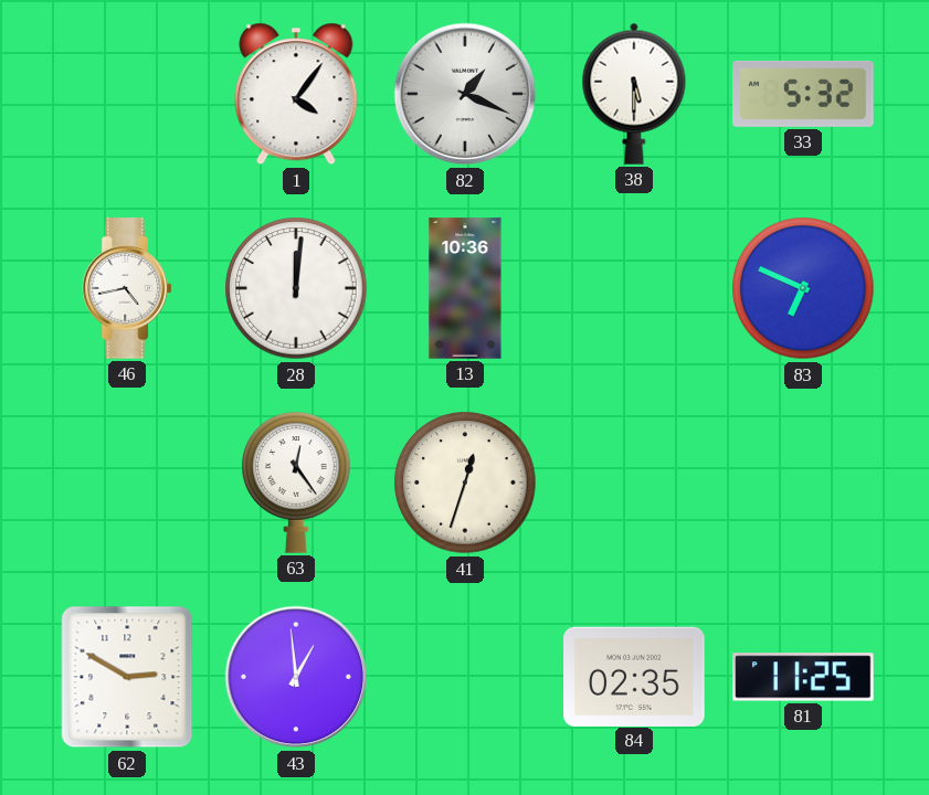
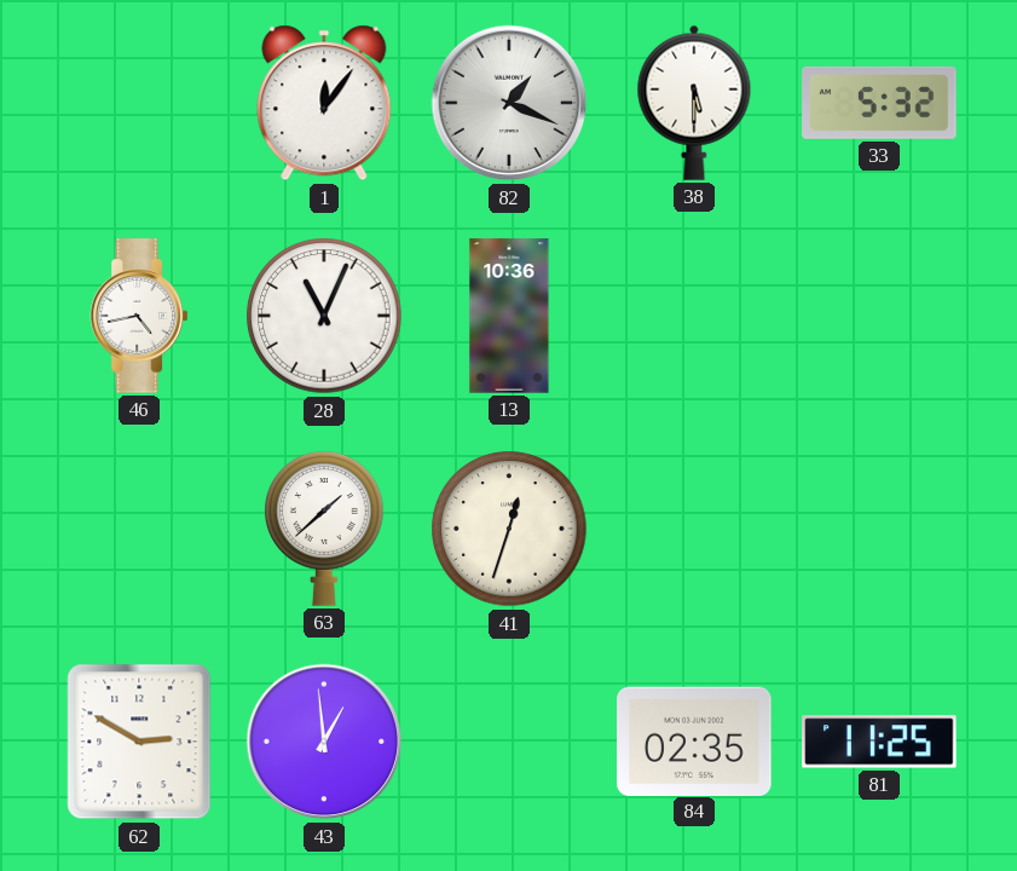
1: 4:06 -> 12:06 (324, 103)
28: 12:01 -> 11:04 (324, 316)
83: 6:49 -> none (803, 288)
63: 12:24 -> 1:38 (324, 529)
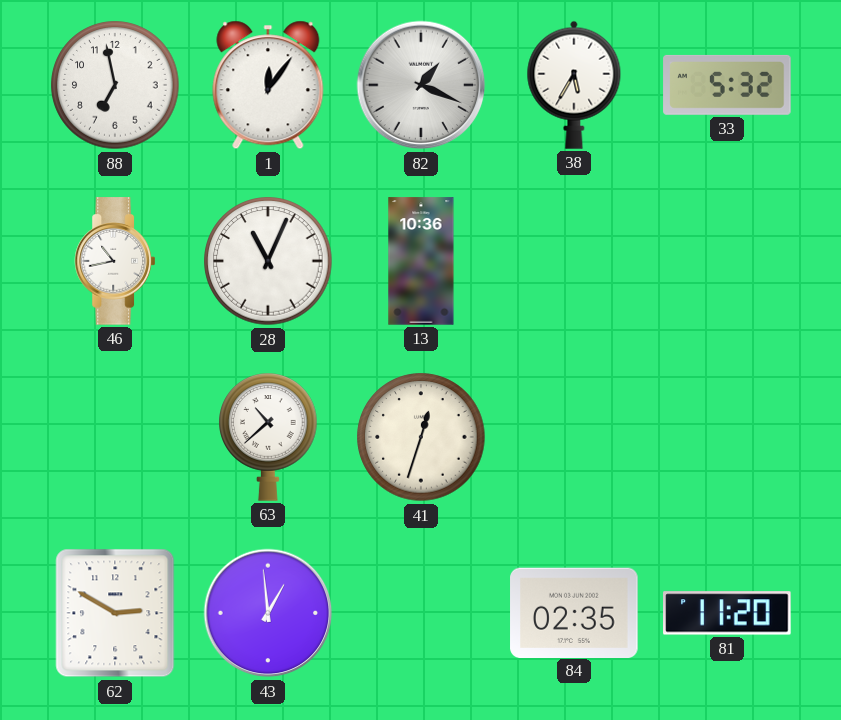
88: none -> 6:58 (115, 85)
38: 5:30 -> 5:35 (574, 85)
46: 4:43 -> 10:43 (114, 261)
63: 1:38 -> 10:38 (268, 437)
81: 11:25 -> 11:20 (727, 613)
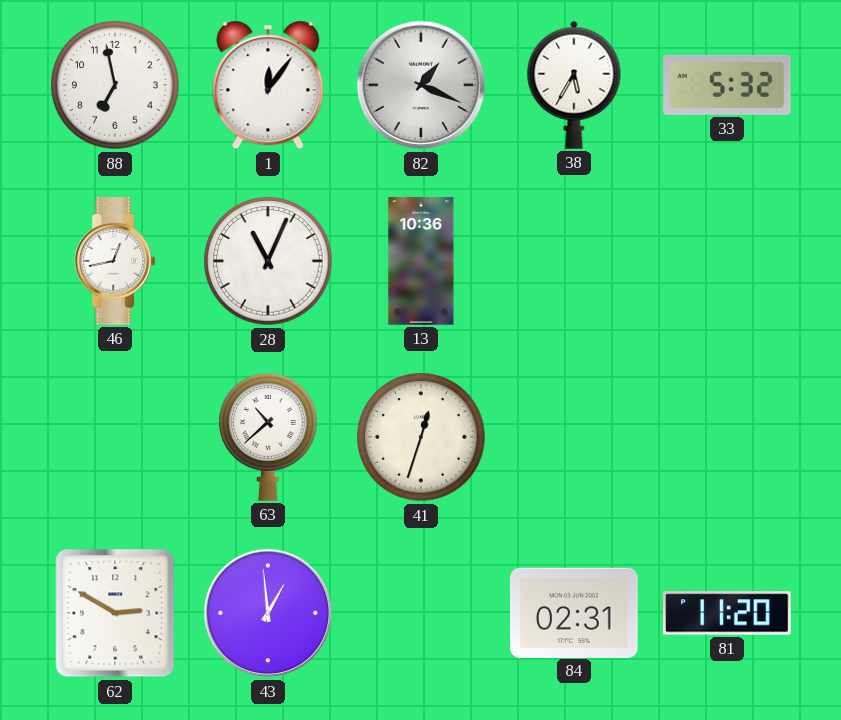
46: 10:43 -> 12:43 (114, 261)
84: 02:35 -> 02:31 (574, 612)
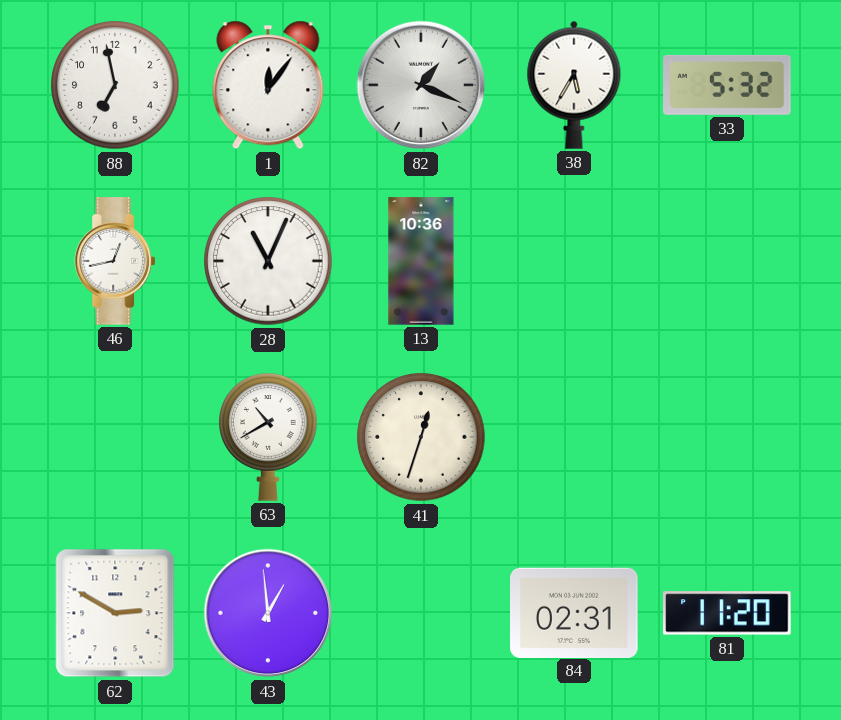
63: 10:38 -> 10:40 (268, 437)
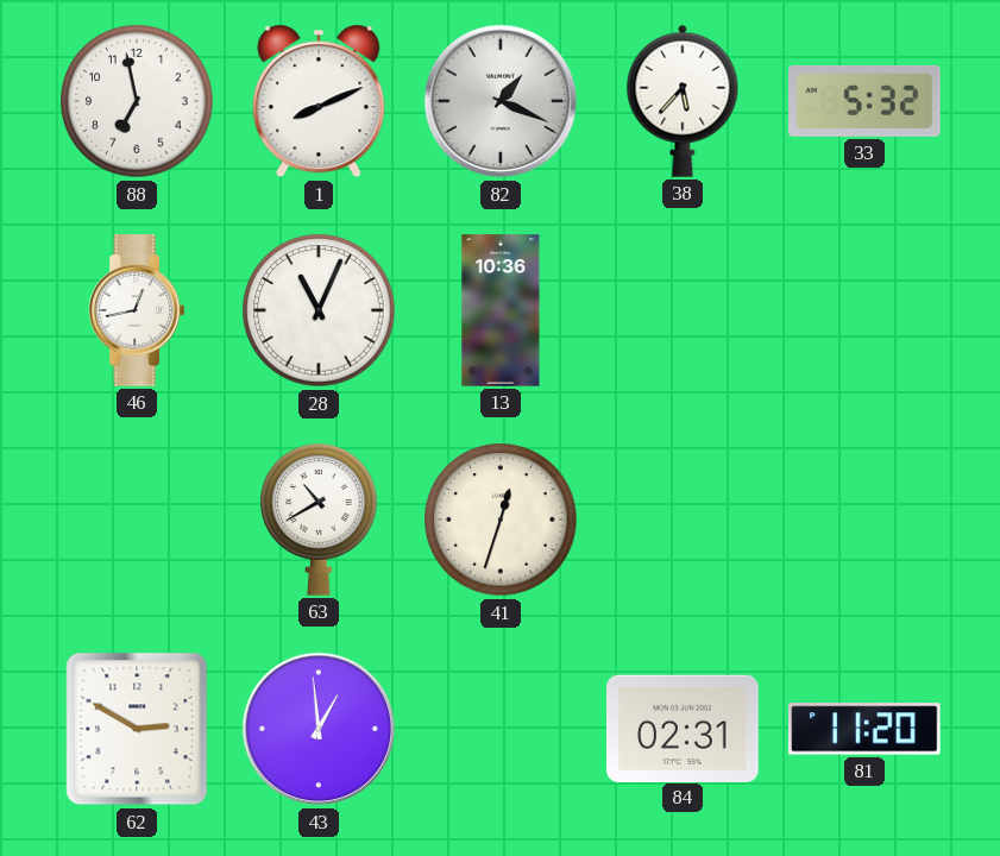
1: 12:06 -> 8:11 (319, 101)
38: 5:35 -> 5:37 (683, 101)
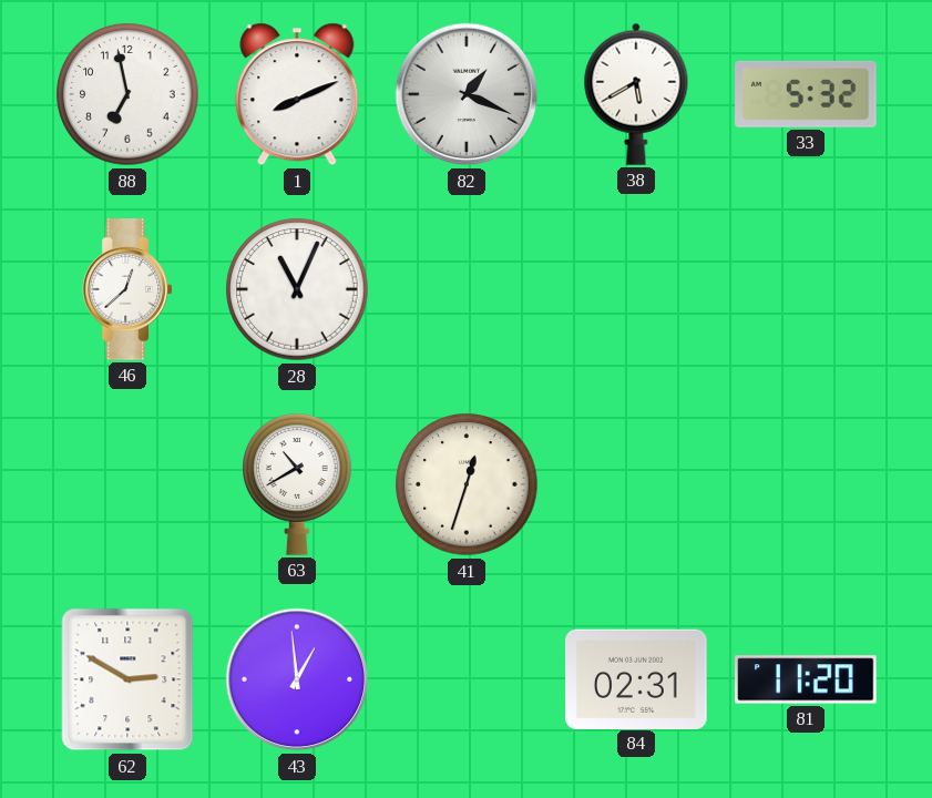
38: 5:37 -> 5:40 (636, 94)
46: 12:43 -> 12:38 (126, 289)
13: 10:36 -> none (501, 310)
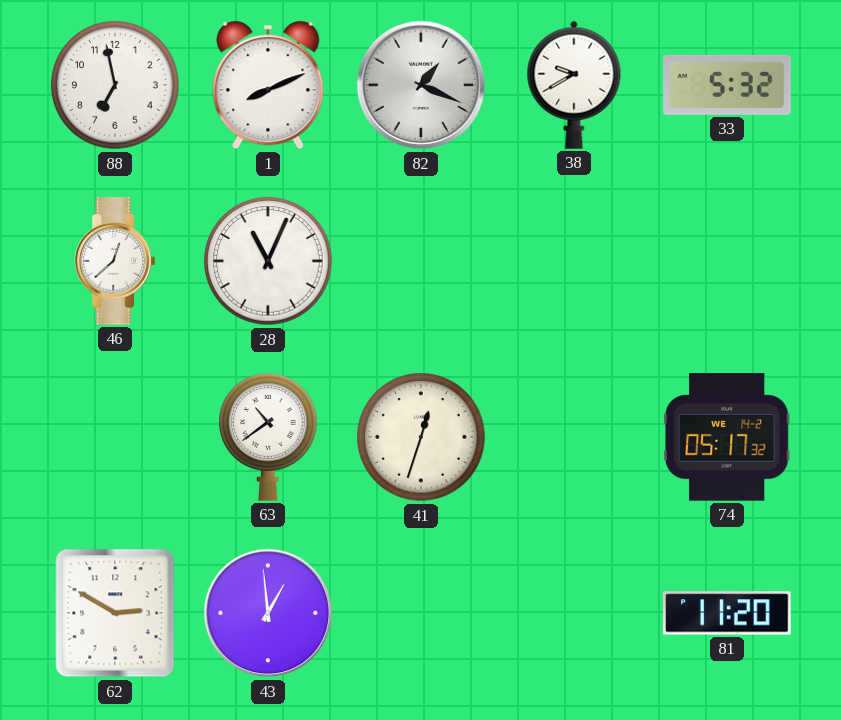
38: 5:40 -> 9:40 (574, 85)
63: 10:40 -> 10:39 (268, 437)
74: none -> 05:17 (727, 437)
84: 02:31 -> none (636, 678)
